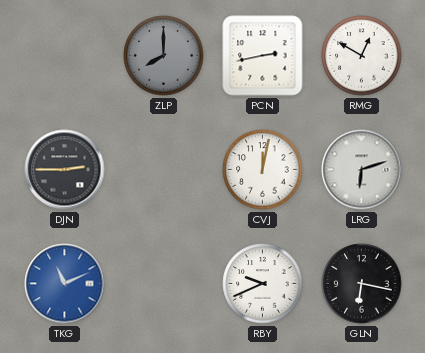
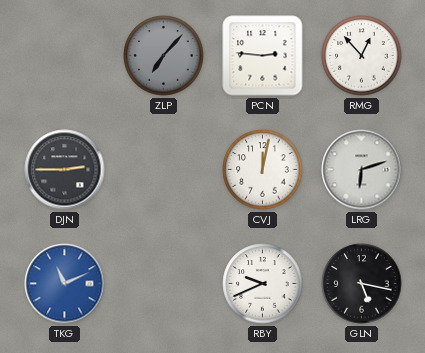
ZLP: 8:00 -> 7:07 (164, 56)
PCN: 2:43 -> 2:46 (263, 56)
RMG: 12:50 -> 12:53 (362, 56)
GLN: 6:17 -> 5:17 (362, 284)
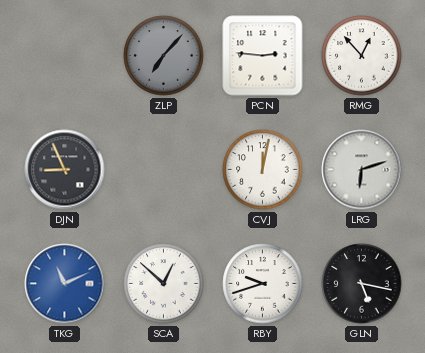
DJN: 2:45 -> 8:56 (65, 170)
SCA: none -> 12:52 (164, 284)
RBY: 9:41 -> 9:42 (263, 284)
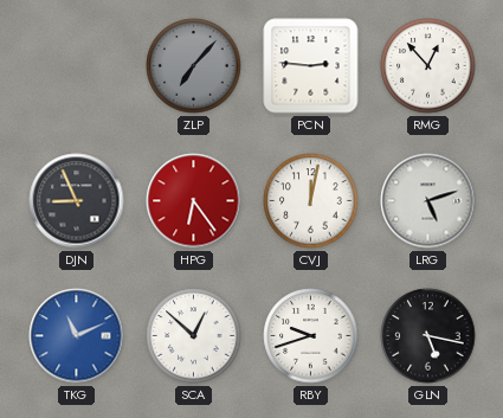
HPG: none -> 6:24 (194, 201)
LRG: 6:12 -> 5:12 (428, 201)
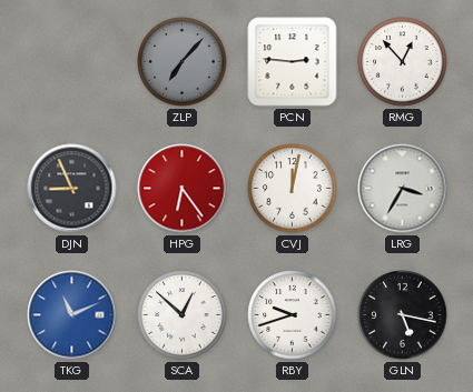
LRG: 5:12 -> 3:35 (403, 189)
